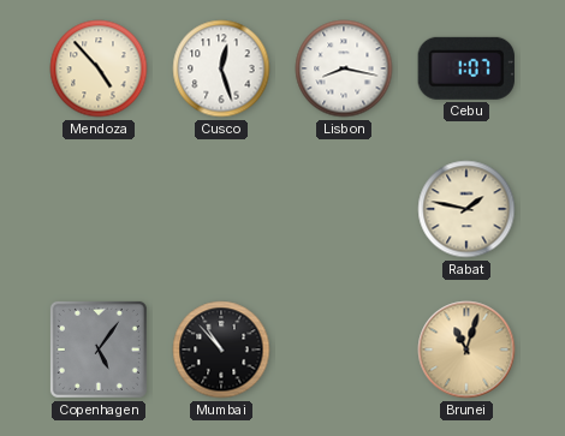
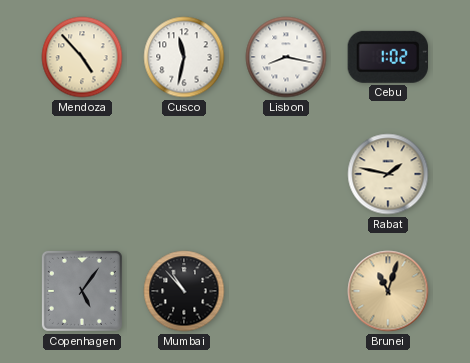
Cusco: 12:27 -> 11:32 (184, 57)
Cebu: 1:07 -> 1:02 (388, 57)
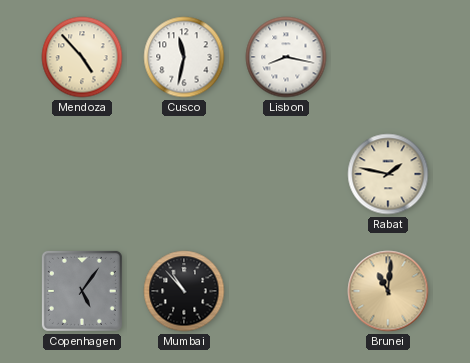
Cebu: 1:02 -> none (388, 57)
Brunei: 11:03 -> 11:01 (388, 291)
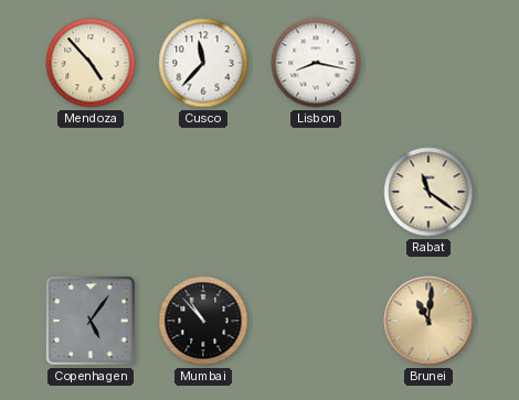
Cusco: 11:32 -> 11:37 (203, 63)
Rabat: 1:47 -> 11:21 (428, 192)
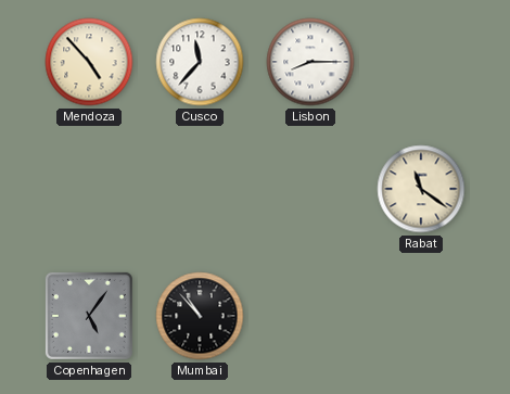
Lisbon: 8:17 -> 8:15 (310, 62)
Brunei: 11:01 -> none (428, 321)
